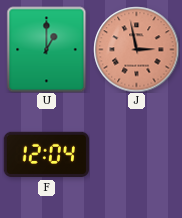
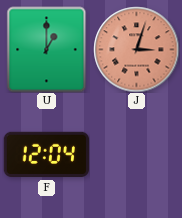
J: 2:58 -> 3:03 (136, 49)
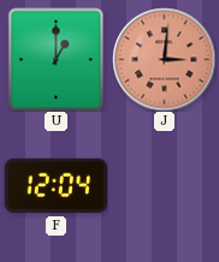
J: 3:03 -> 3:01 (164, 59)
